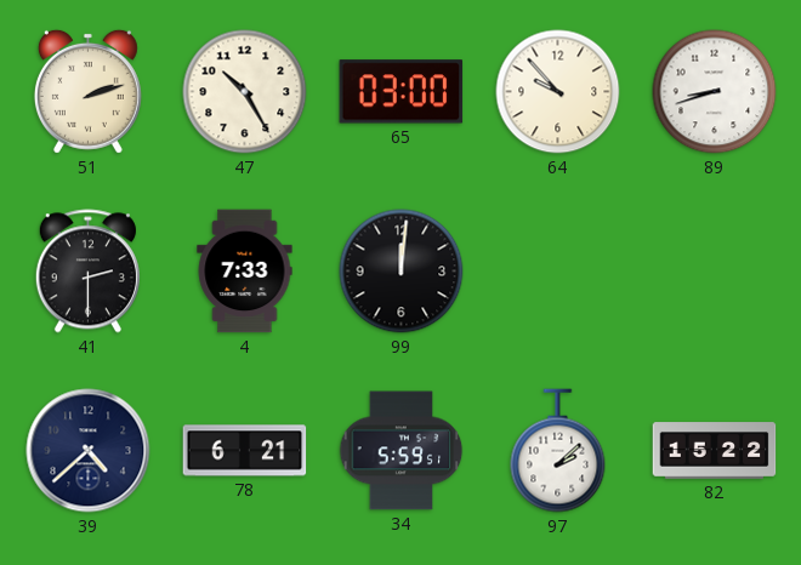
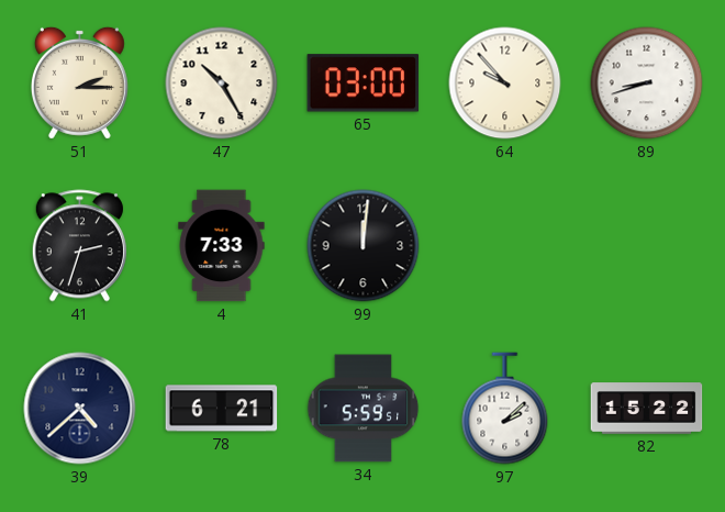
51: 2:12 -> 2:15 (79, 82)
41: 2:30 -> 2:33 (79, 246)
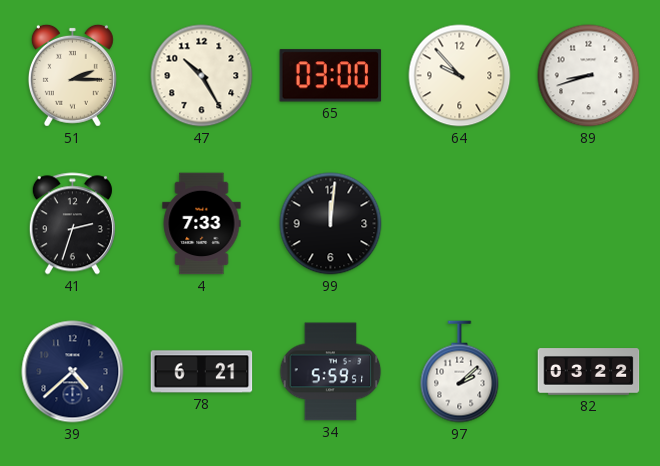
82: 15:22 -> 03:22 (589, 372)
